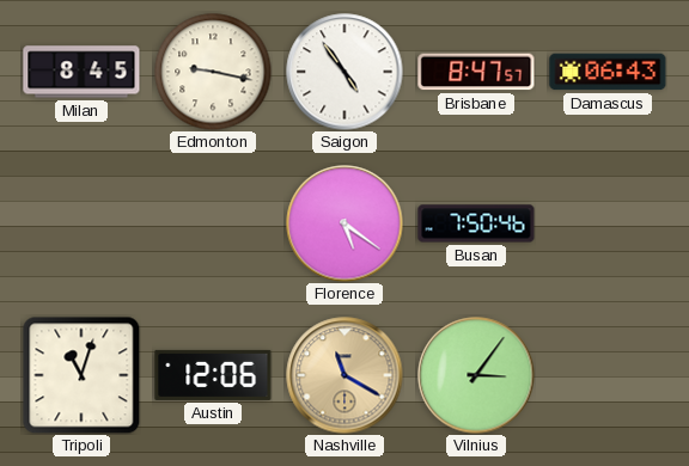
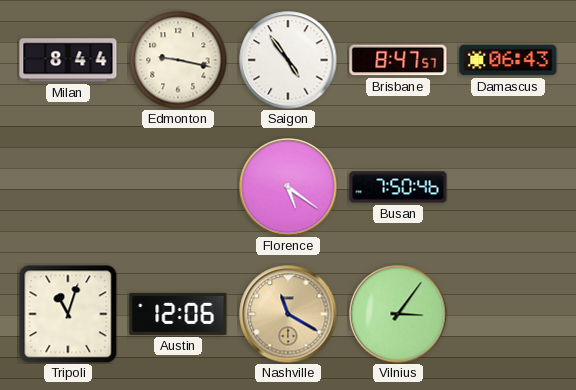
Milan: 8:45 -> 8:44 (68, 60)
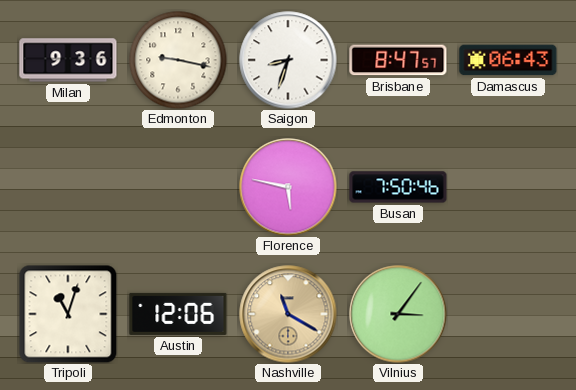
Milan: 8:44 -> 9:36 (68, 60)
Saigon: 4:54 -> 8:33 (288, 60)
Florence: 5:21 -> 5:47 (288, 187)
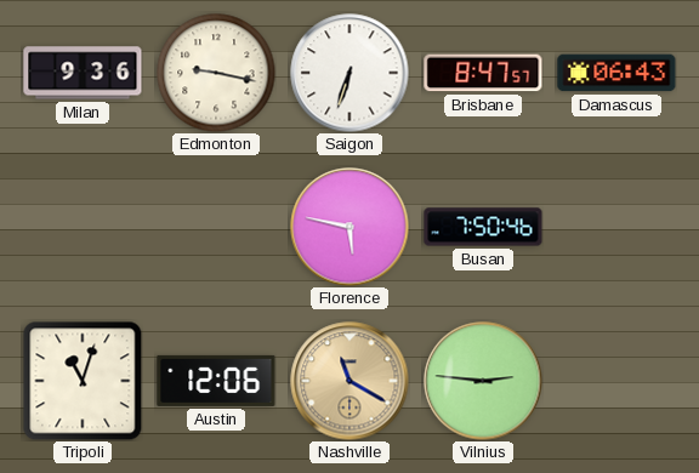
Saigon: 8:33 -> 6:33 (349, 73)
Vilnius: 3:06 -> 2:46 (483, 381)
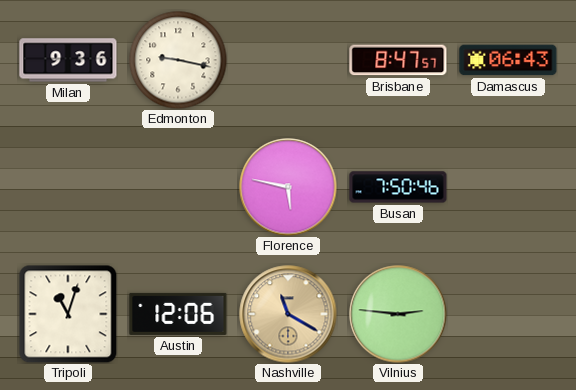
Saigon: 6:33 -> none (349, 73)
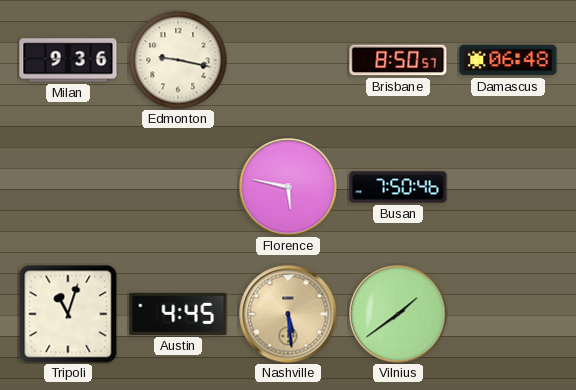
Brisbane: 8:47 -> 8:50 (398, 60)
Damascus: 06:43 -> 06:48 (508, 60)
Austin: 12:06 -> 4:45 (178, 314)
Nashville: 11:20 -> 5:29 (288, 314)
Vilnius: 2:46 -> 1:39 (398, 314)
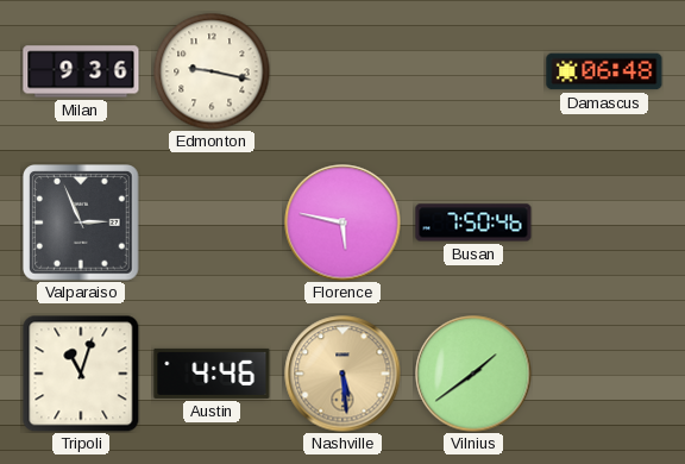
Brisbane: 8:50 -> none (398, 60)
Valparaiso: none -> 2:56 (82, 224)
Austin: 4:45 -> 4:46 (212, 374)
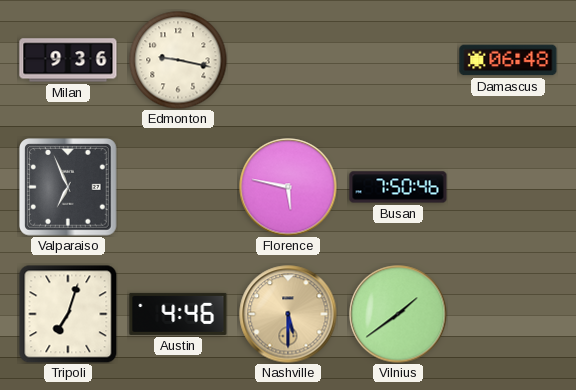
Valparaiso: 2:56 -> 6:56 (69, 188)
Tripoli: 11:03 -> 7:03 (68, 314)
Nashville: 5:29 -> 5:30 (288, 314)
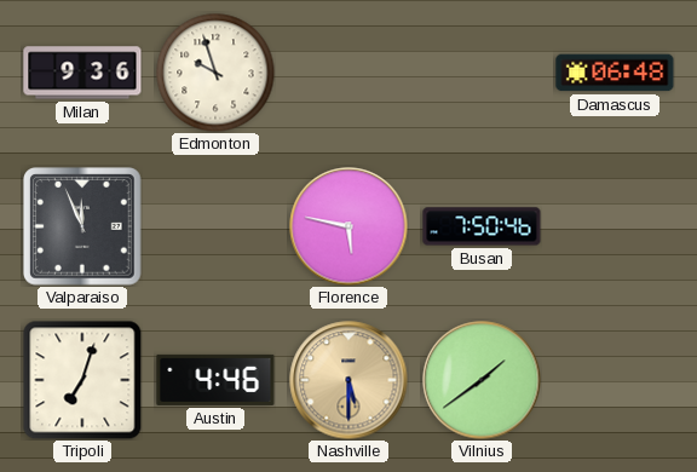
Edmonton: 9:17 -> 9:57 (215, 73)
Valparaiso: 6:56 -> 11:56 (83, 228)
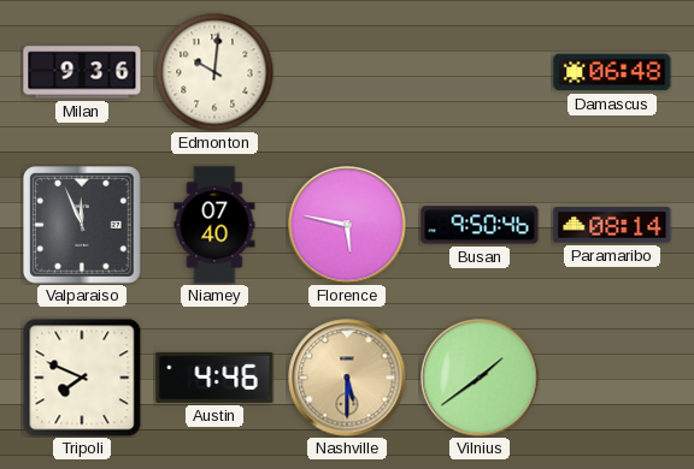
Edmonton: 9:57 -> 10:01 (214, 72)
Niamey: none -> 07:40 (214, 225)
Busan: 7:50 -> 9:50 (480, 225)
Paramaribo: none -> 08:14 (612, 225)
Tripoli: 7:03 -> 7:49 (82, 378)
